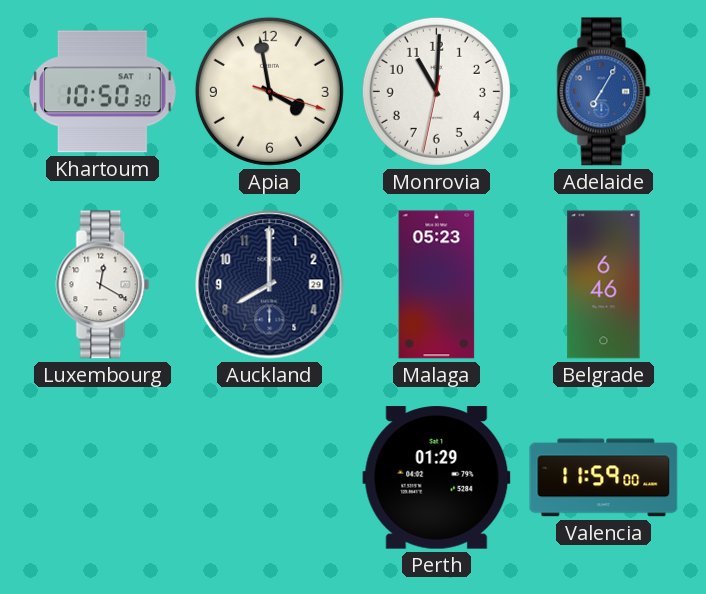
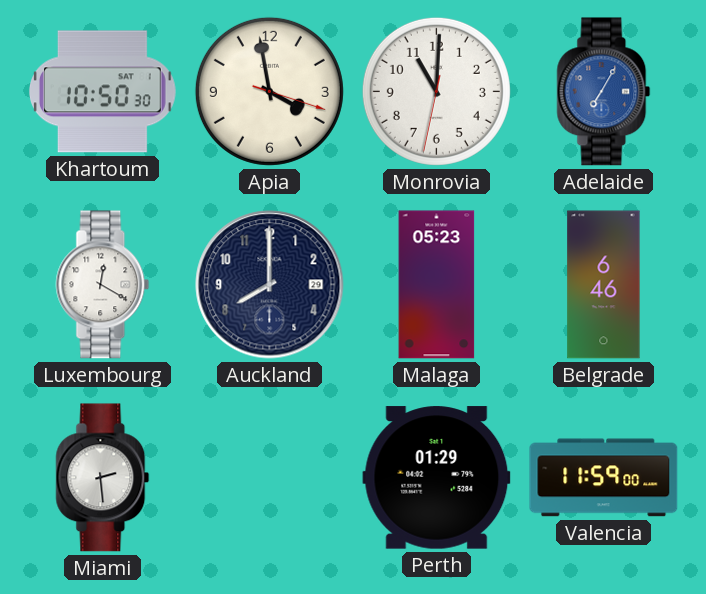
Miami: none -> 2:29 (103, 478)
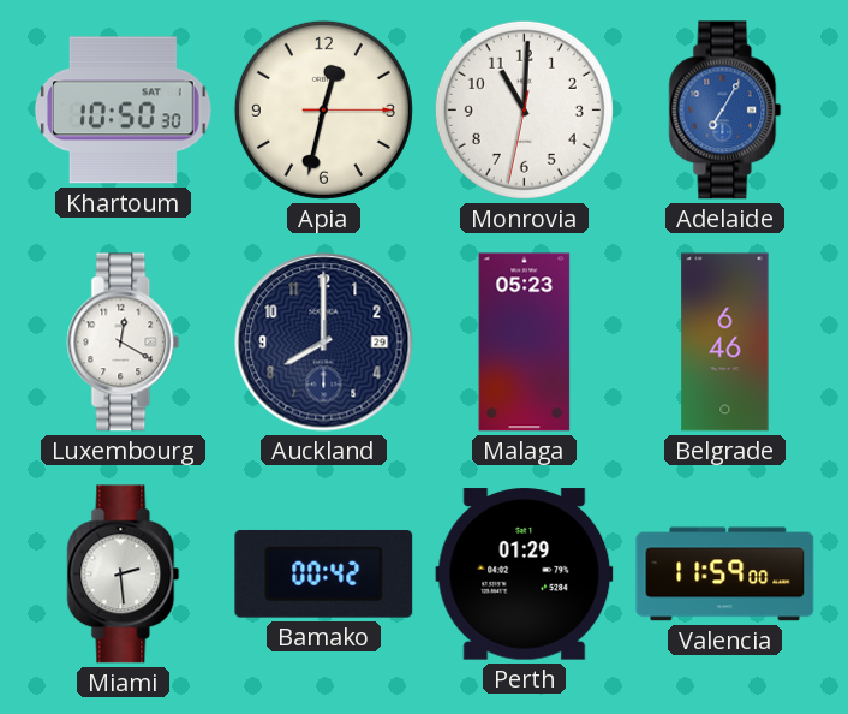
Apia: 3:58 -> 12:32 (323, 109)
Bamako: none -> 00:42 (324, 573)
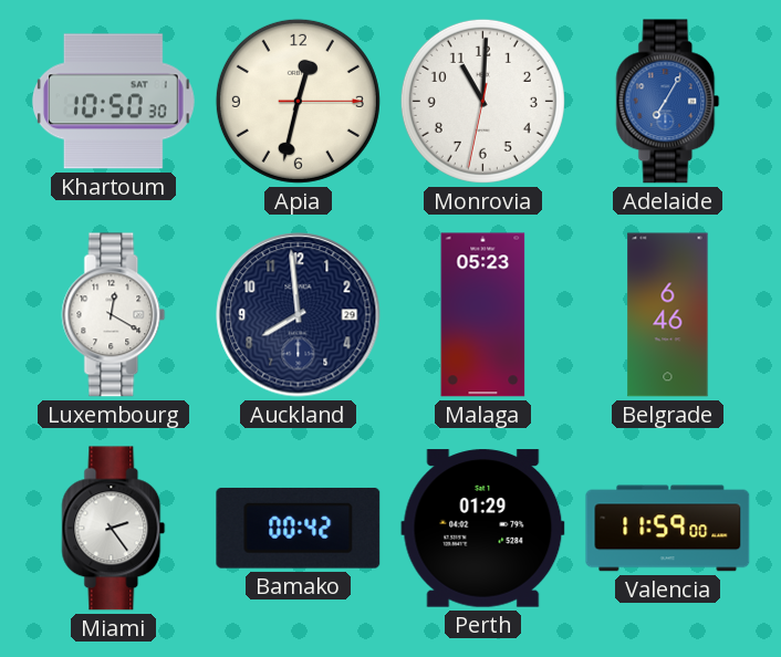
Auckland: 8:00 -> 7:59 (299, 315)
Miami: 2:29 -> 2:24 (114, 529)
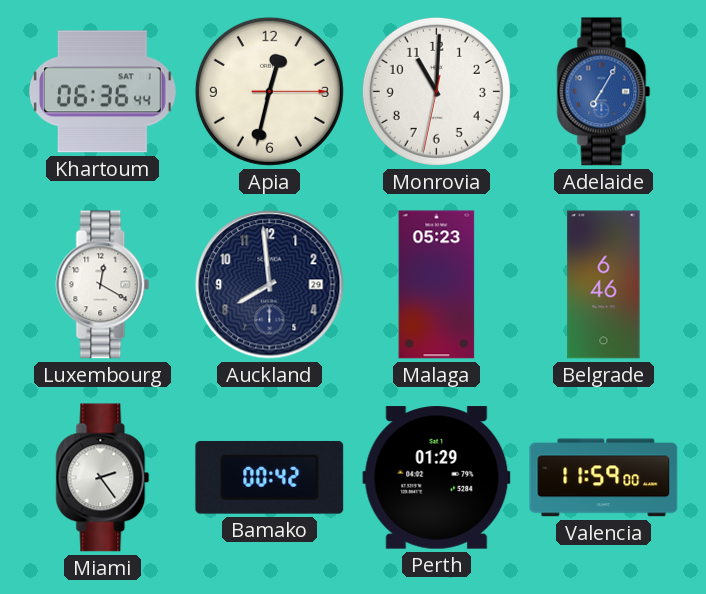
Khartoum: 10:50 -> 06:36 (103, 92)
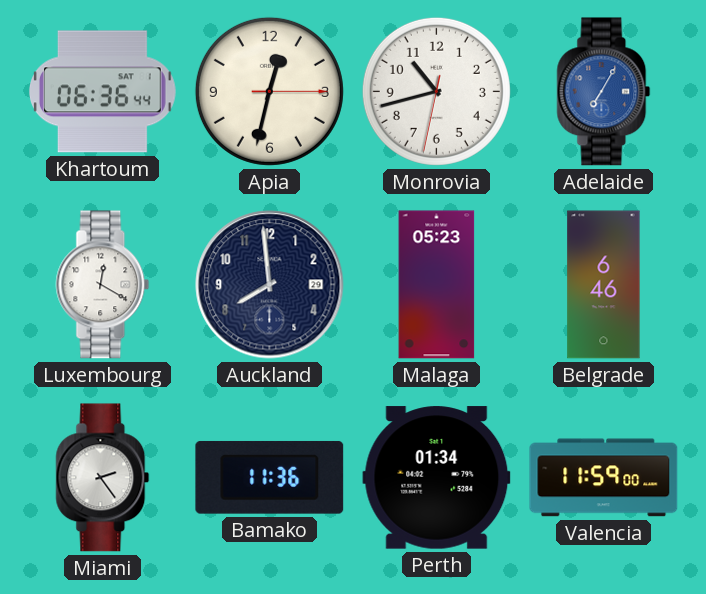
Monrovia: 11:00 -> 10:42 (436, 91)
Bamako: 00:42 -> 11:36 (270, 477)
Perth: 01:29 -> 01:34 (437, 478)
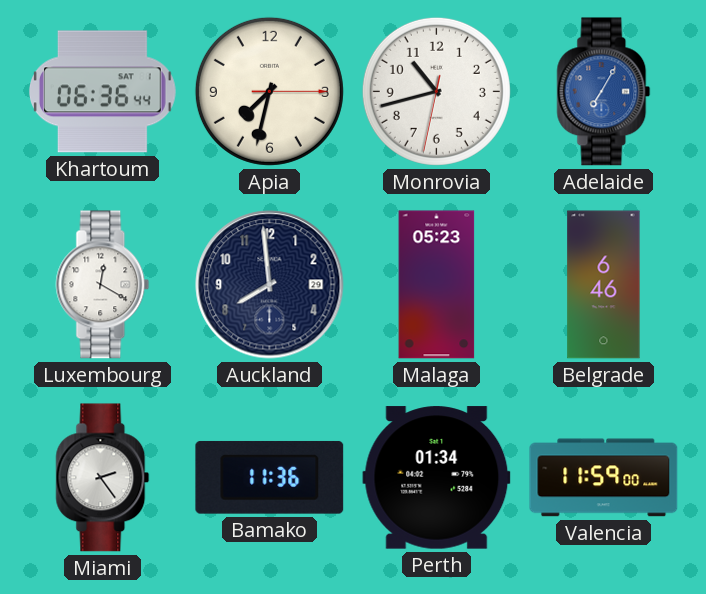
Apia: 12:32 -> 7:32 (269, 91)
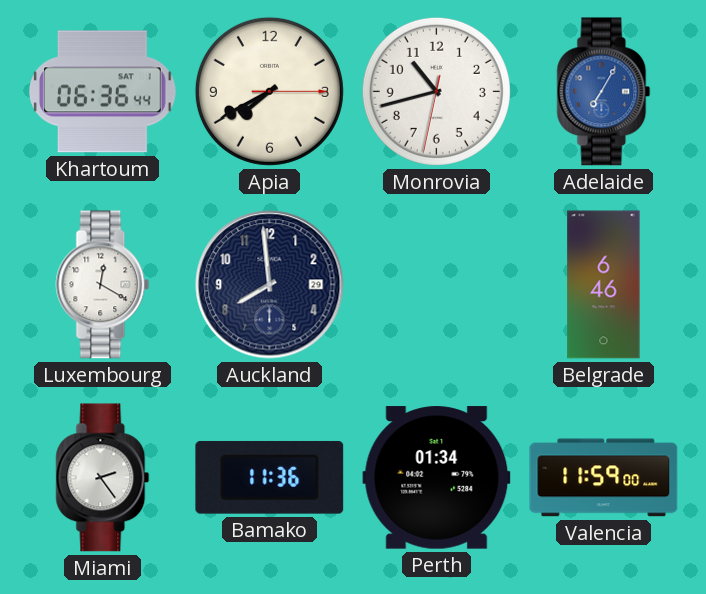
Apia: 7:32 -> 7:40 (269, 91)
Malaga: 05:23 -> none (437, 285)
